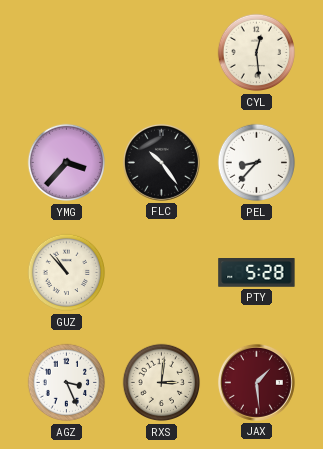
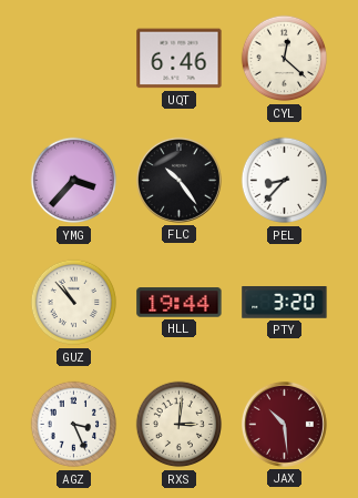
UQT: none -> 6:46 (180, 59)
CYL: 12:29 -> 12:22 (285, 59)
HLL: none -> 19:44 (180, 303)
PTY: 5:28 -> 3:20 (285, 303)
JAX: 1:29 -> 10:29 (284, 424)
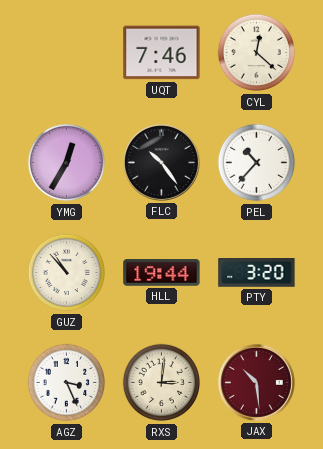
UQT: 6:46 -> 7:46 (162, 53)
YMG: 3:37 -> 12:35 (67, 163)
PEL: 8:37 -> 10:37 (257, 163)
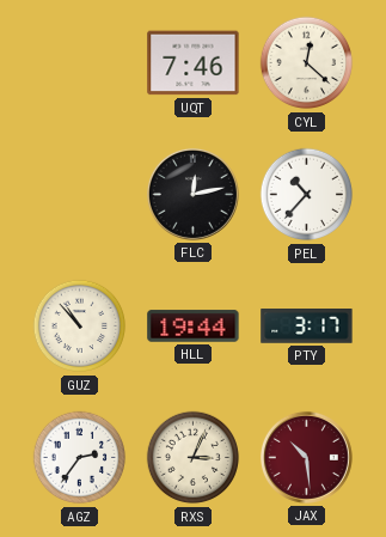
YMG: 12:35 -> none (67, 163)
FLC: 10:24 -> 12:13 (192, 194)
PTY: 3:20 -> 3:17 (307, 327)
AGZ: 3:26 -> 2:36 (80, 458)
RXS: 3:01 -> 3:04 (194, 458)
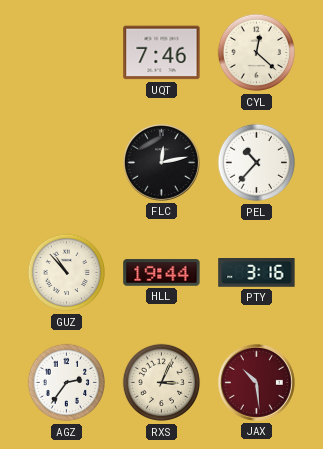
PTY: 3:17 -> 3:16 (257, 273)
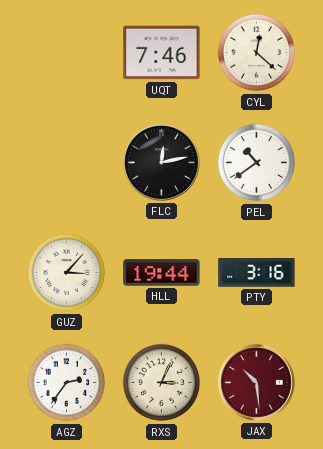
PEL: 10:37 -> 10:39 (257, 163)
GUZ: 10:53 -> 3:07 (67, 273)
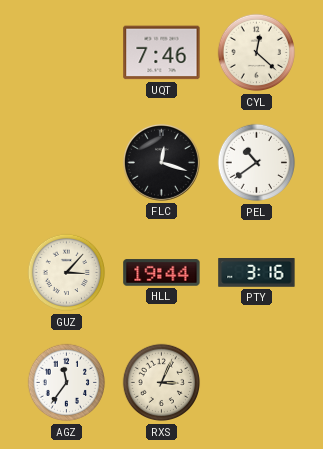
FLC: 12:13 -> 12:18 (161, 162)
AGZ: 2:36 -> 11:36 (67, 383)
JAX: 10:29 -> none (256, 382)
